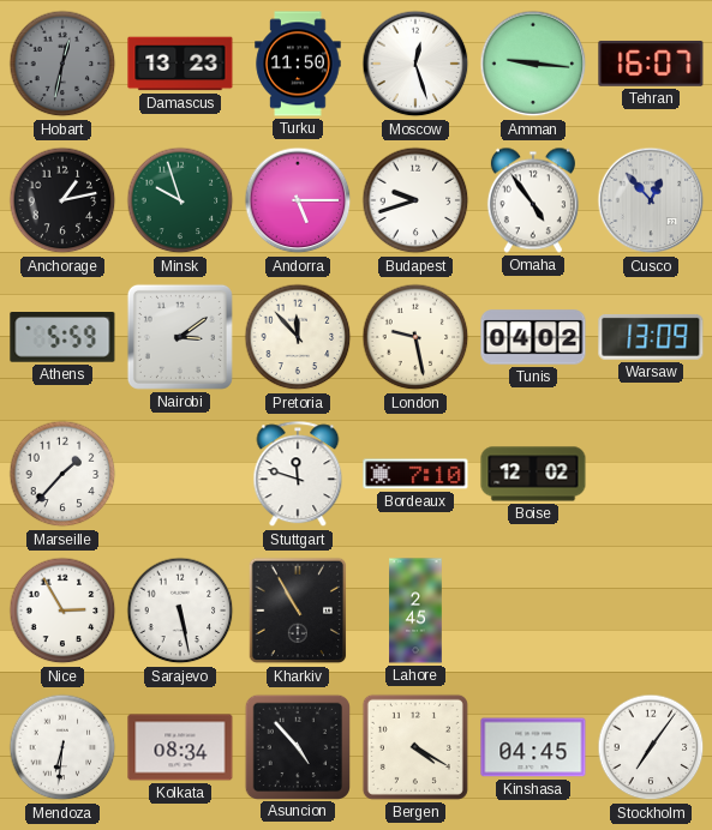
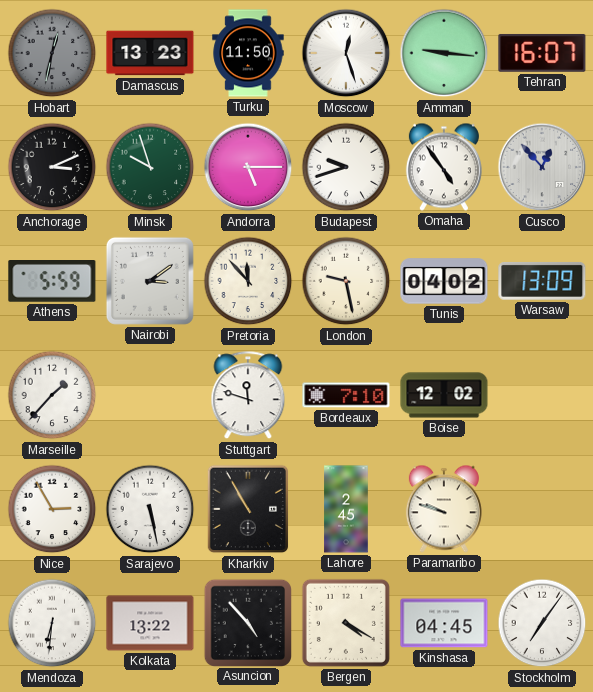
Anchorage: 1:13 -> 3:11 (52, 167)
Paramaribo: none -> 9:48 (444, 509)
Kolkata: 08:34 -> 13:22 (150, 623)
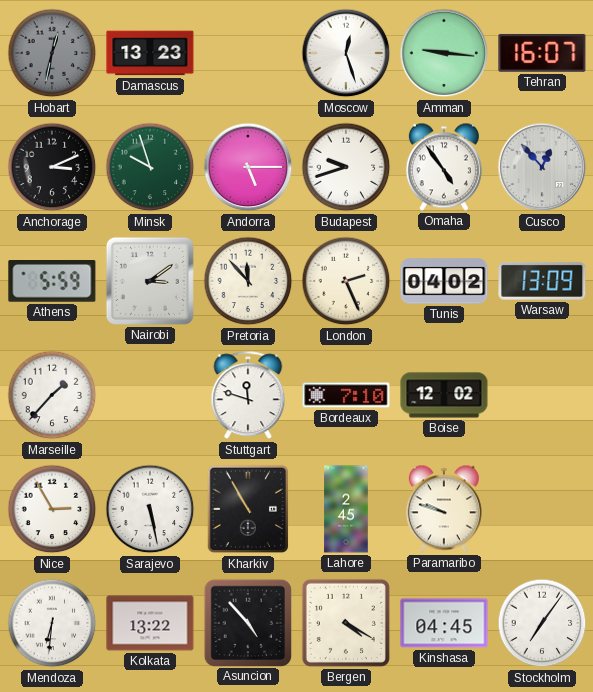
Turku: 11:50 -> none (248, 53)
London: 9:28 -> 2:26 (346, 281)
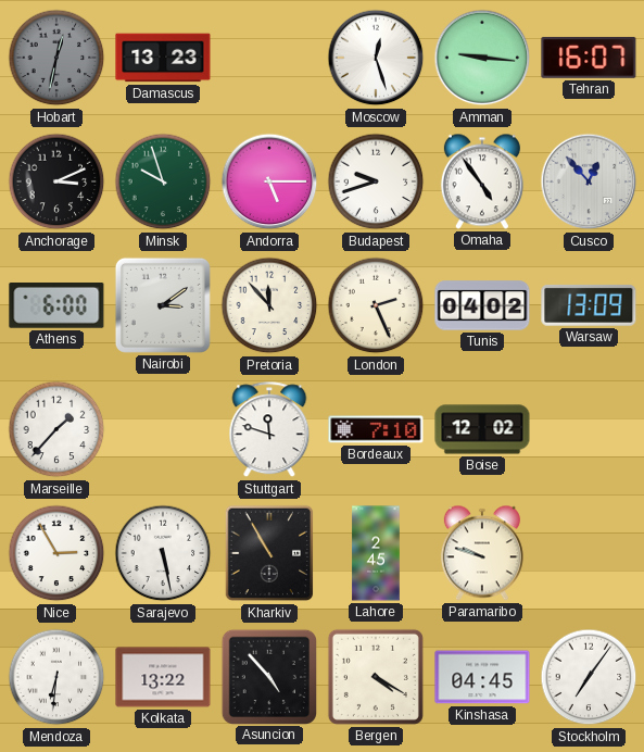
Athens: 5:59 -> 6:00 (56, 306)
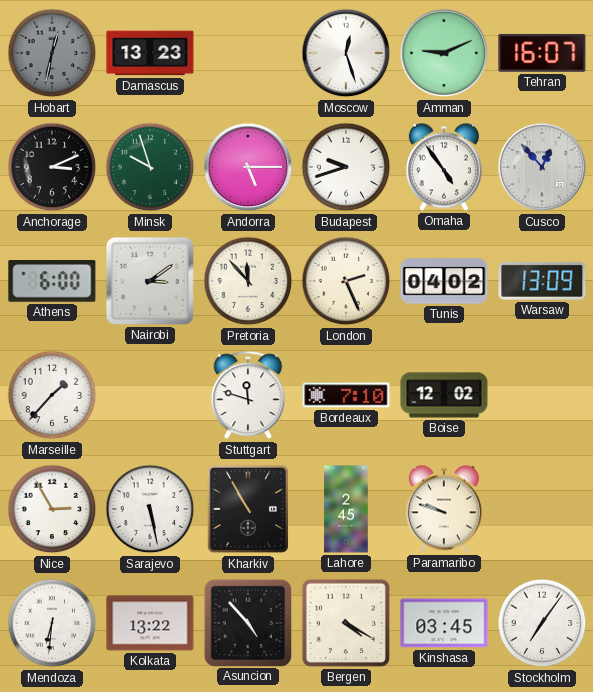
Amman: 9:16 -> 9:11 (444, 53)
Kinshasa: 04:45 -> 03:45 (444, 623)
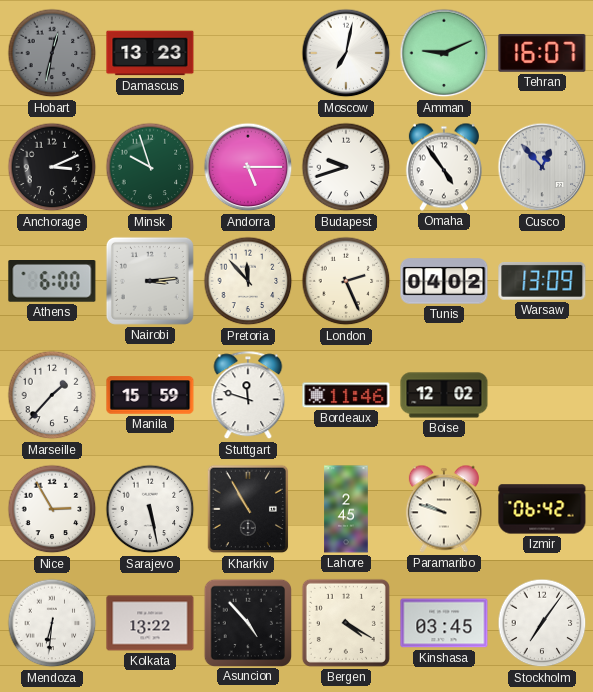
Moscow: 12:27 -> 7:02 (346, 53)
Nairobi: 3:09 -> 3:14 (150, 281)
Manila: none -> 15:59 (150, 395)
Bordeaux: 7:10 -> 11:46 (346, 395)
Izmir: none -> 06:42 (542, 509)
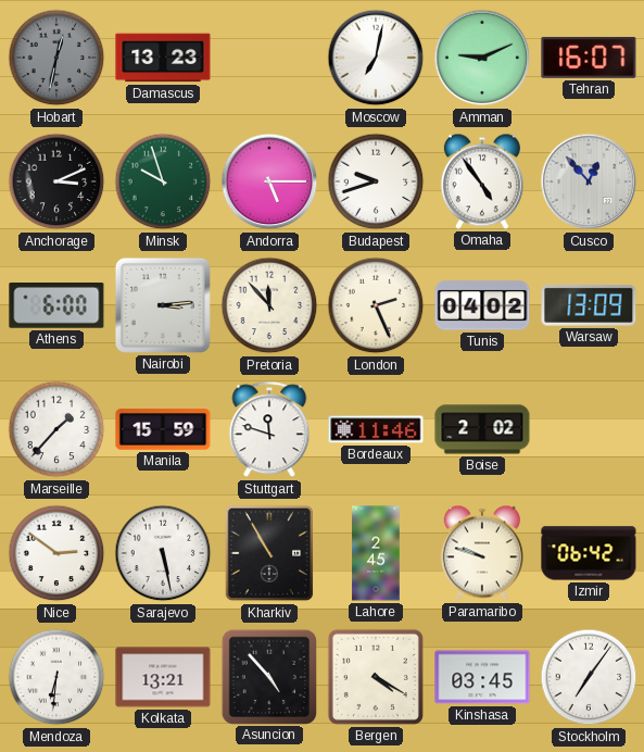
Boise: 12:02 -> 2:02 (482, 429)
Nice: 2:55 -> 2:51 (56, 553)
Kolkata: 13:22 -> 13:21 (163, 677)
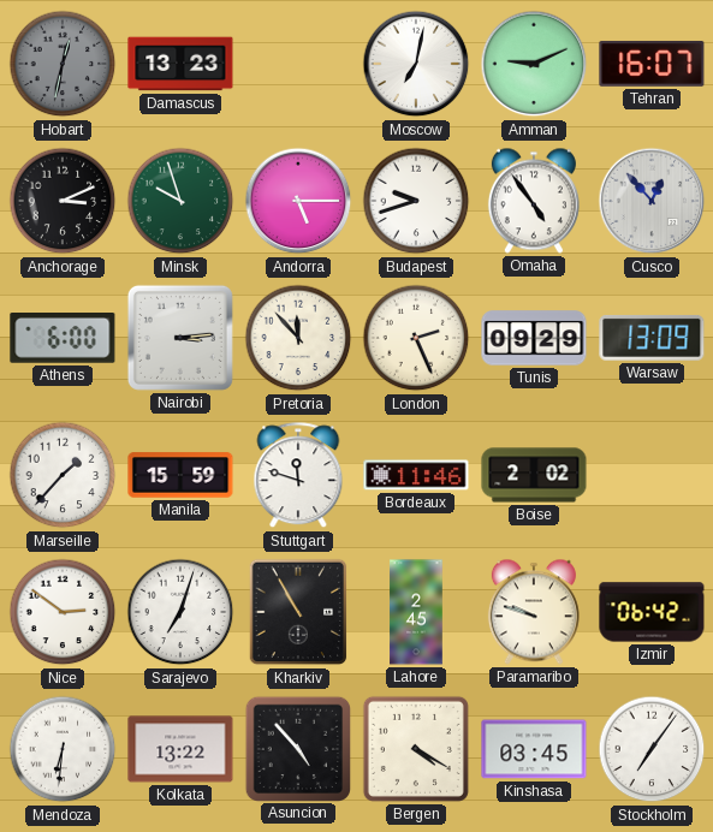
Tunis: 04:02 -> 09:29 (534, 338)
Sarajevo: 5:28 -> 7:03 (180, 612)
Kolkata: 13:21 -> 13:22 (180, 749)
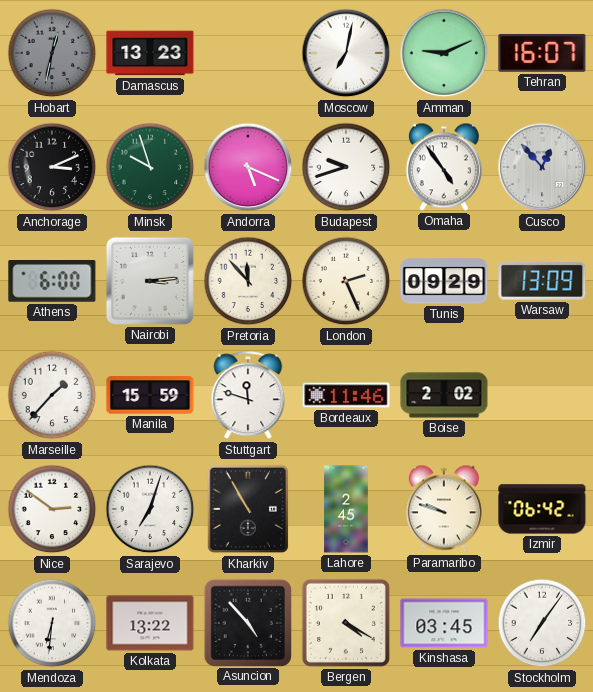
Andorra: 5:15 -> 5:19 (248, 167)
